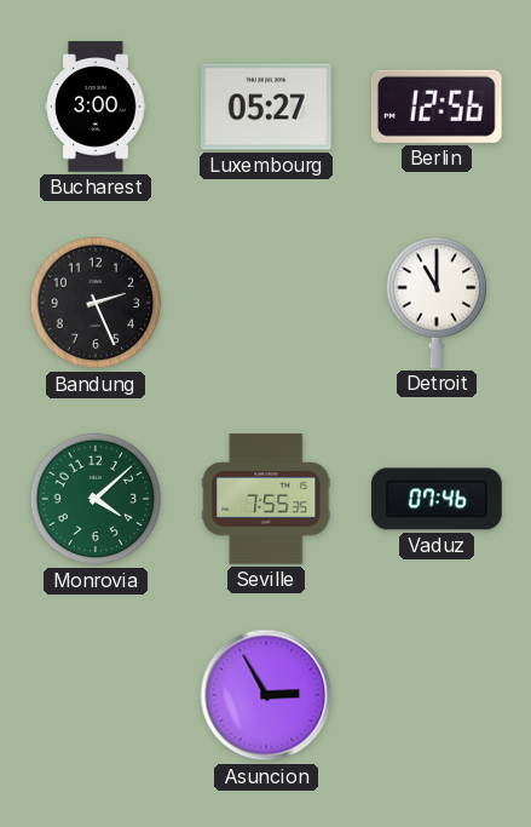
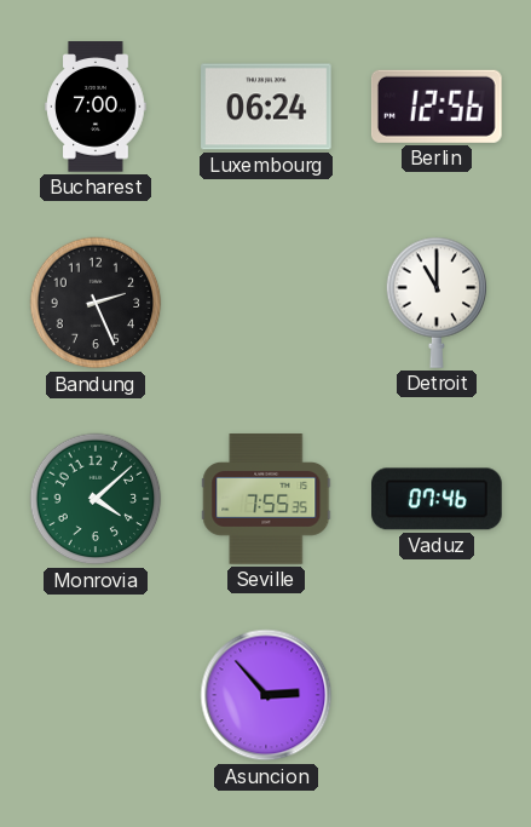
Bucharest: 3:00 -> 7:00 (96, 107)
Luxembourg: 05:27 -> 06:24 (266, 107)
Asuncion: 2:55 -> 2:53 (266, 695)
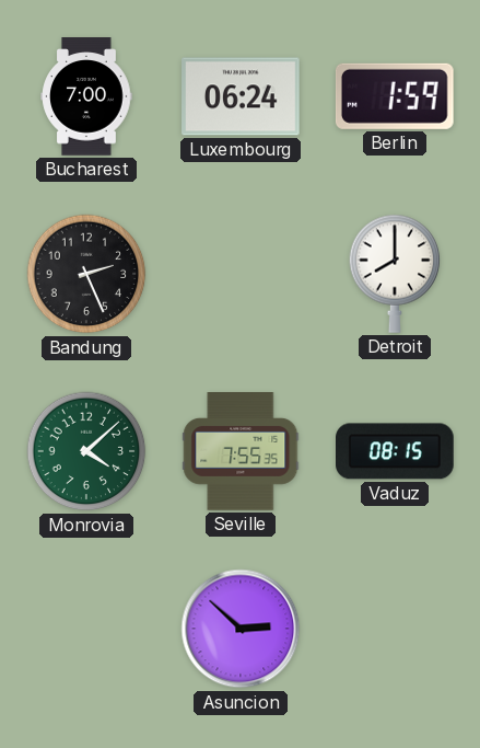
Berlin: 12:56 -> 1:59 (395, 96)
Detroit: 11:00 -> 8:00 (395, 274)
Vaduz: 07:46 -> 08:15 (396, 451)
Asuncion: 2:53 -> 2:52 (241, 629)
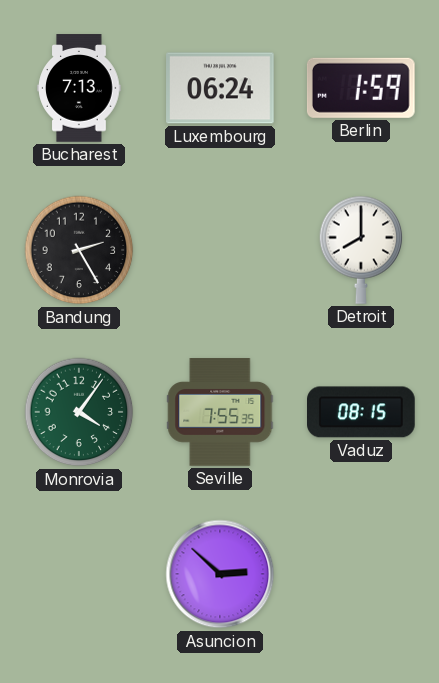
Bucharest: 7:00 -> 7:13 (79, 88)
Bandung: 2:26 -> 2:25 (79, 250)
Monrovia: 4:08 -> 4:06 (79, 412)
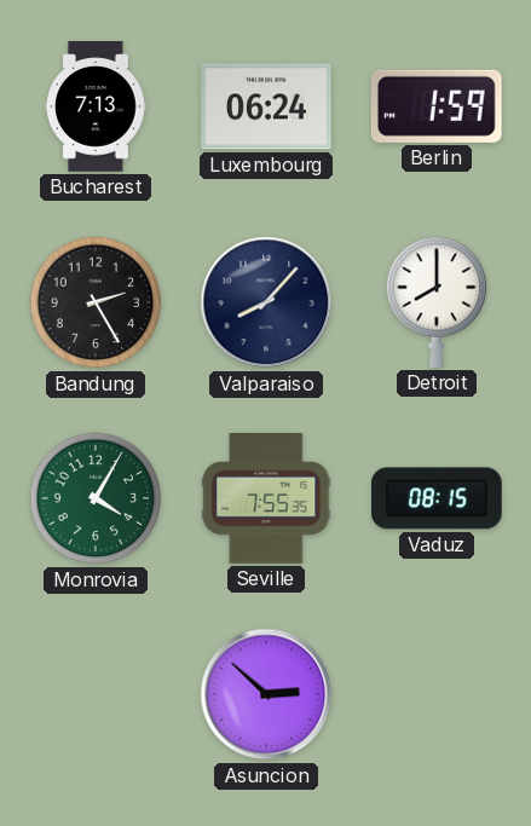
Valparaiso: none -> 8:07 (266, 302)
Monrovia: 4:06 -> 4:05 (96, 498)
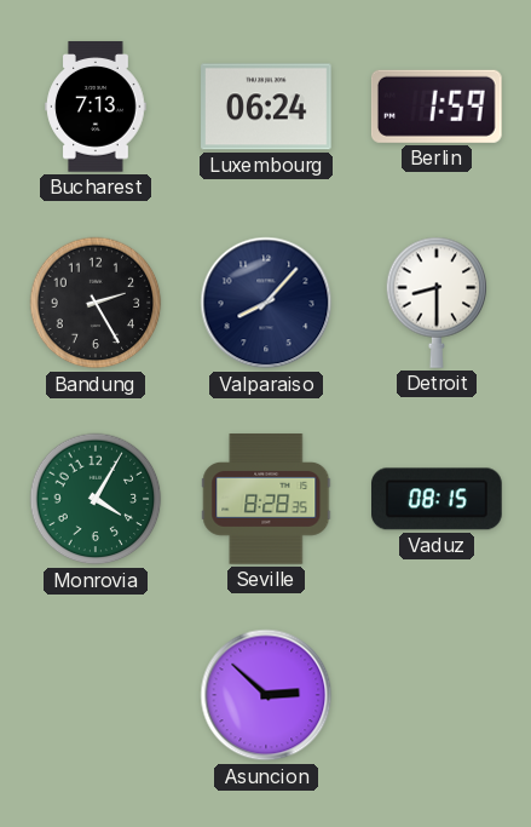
Detroit: 8:00 -> 8:30 (437, 303)
Seville: 7:55 -> 8:28 (266, 499)
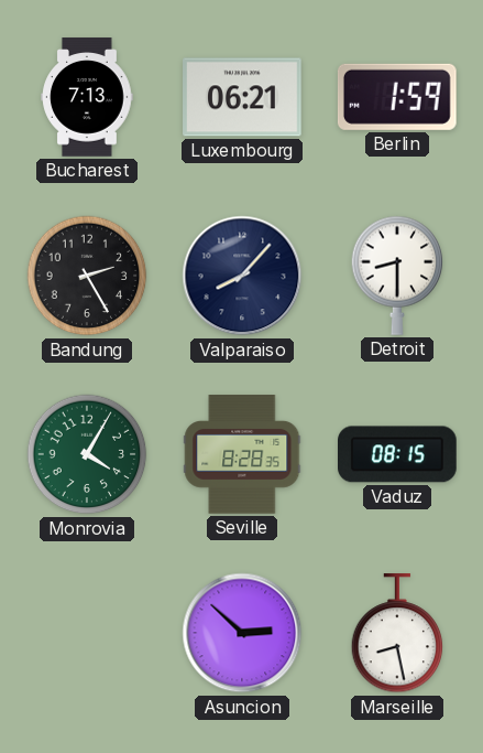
Luxembourg: 06:24 -> 06:21 (242, 97)
Marseille: none -> 8:28 (397, 634)
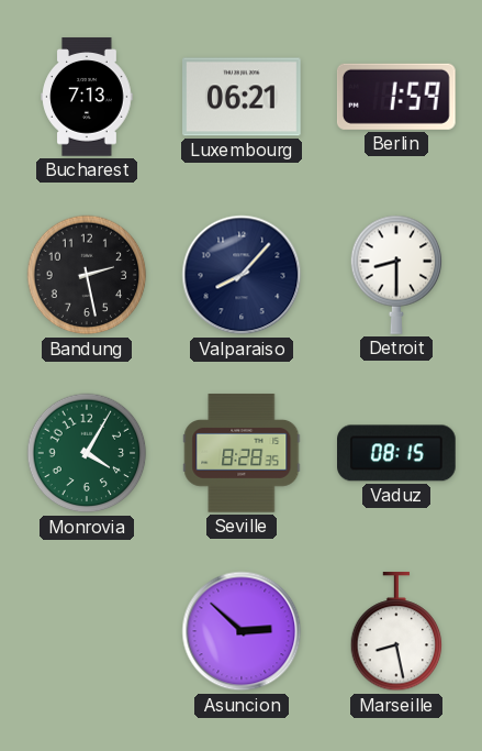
Bandung: 2:25 -> 2:28 (87, 275)
